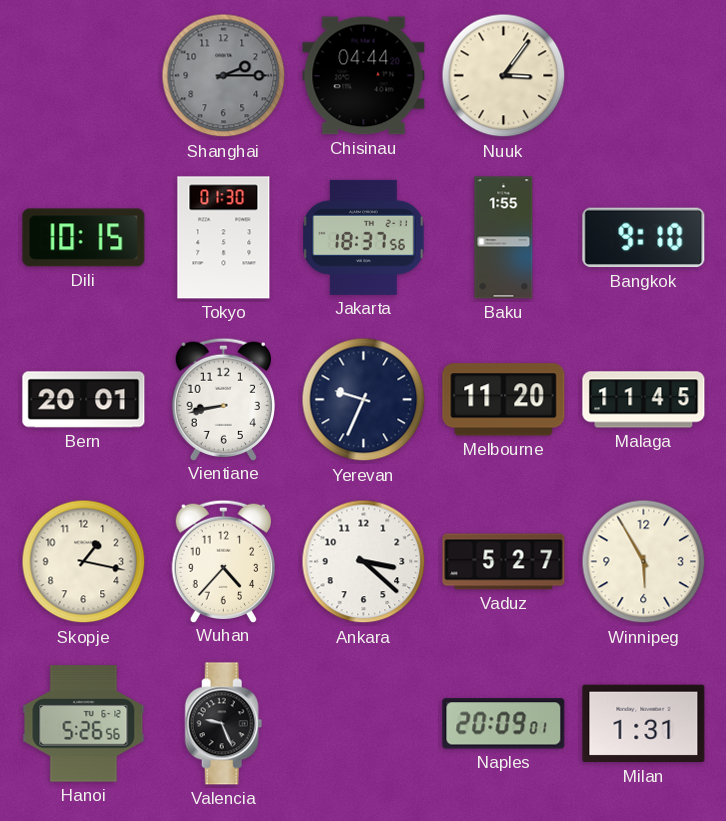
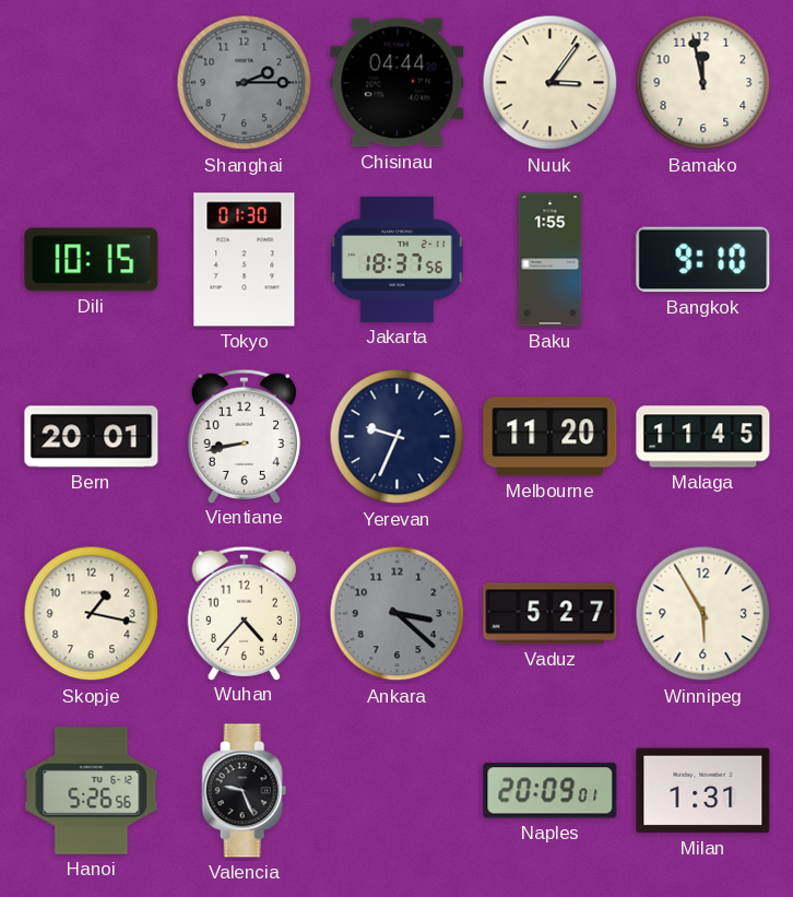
Bamako: none -> 11:58 (703, 83)
Ankara dial: white -> grey (398, 614)
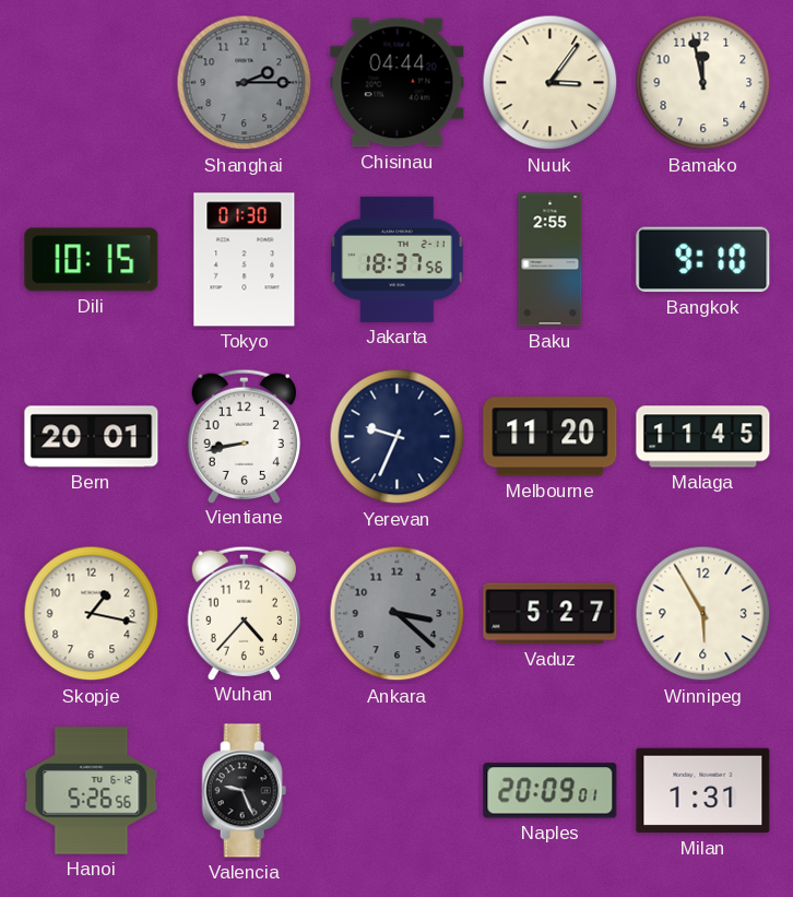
Baku: 1:55 -> 2:55 (551, 260)
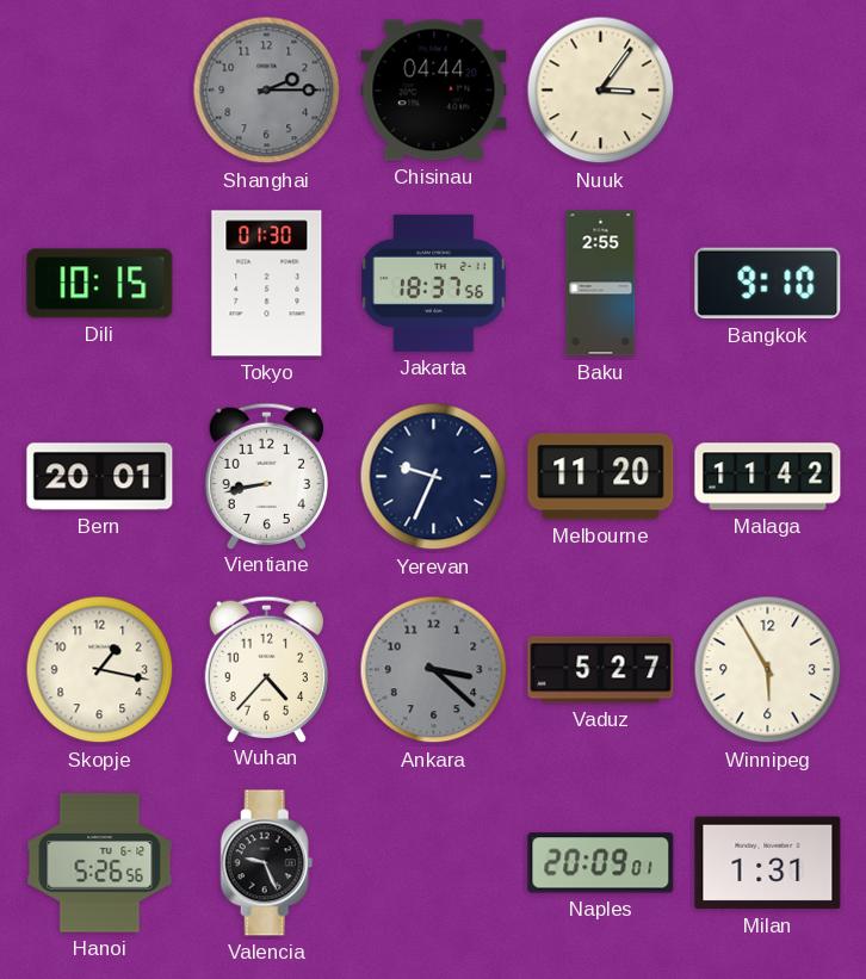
Bamako: 11:58 -> none (703, 83)
Malaga: 11:45 -> 11:42 (768, 477)
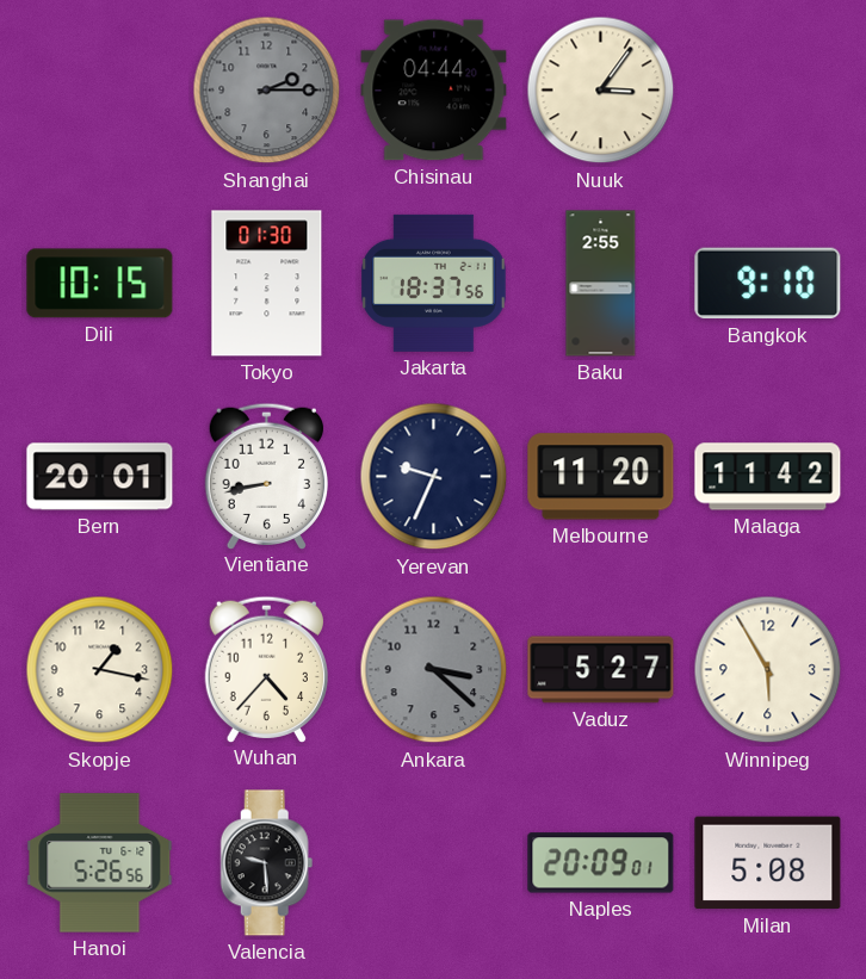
Valencia: 9:26 -> 9:29 (267, 863)
Milan: 1:31 -> 5:08 (768, 863)
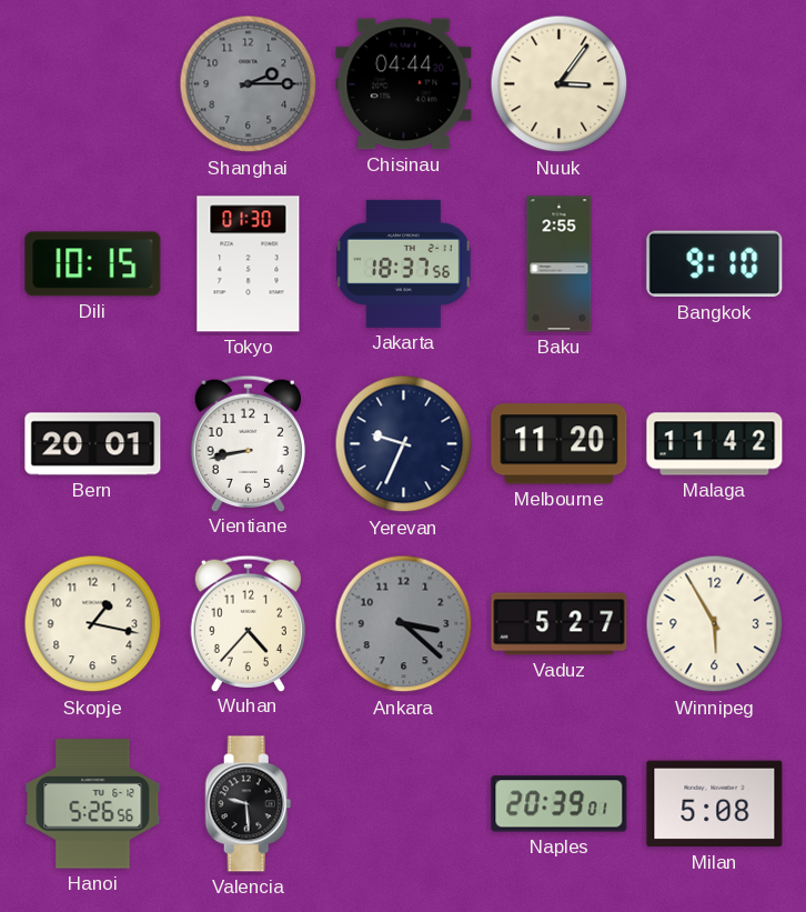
Naples: 20:09 -> 20:39 (560, 804)
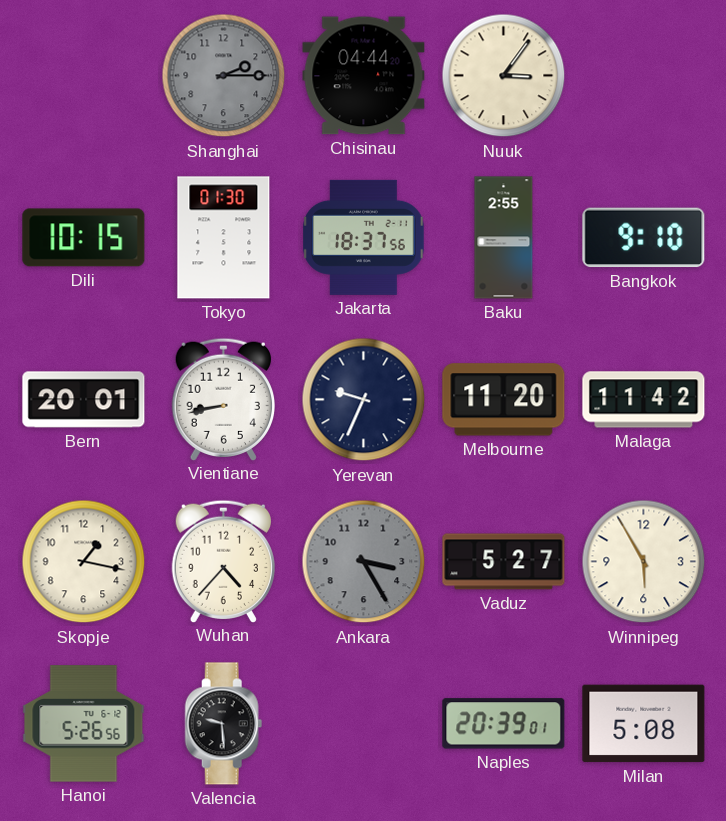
Ankara: 3:22 -> 3:25 (364, 562)
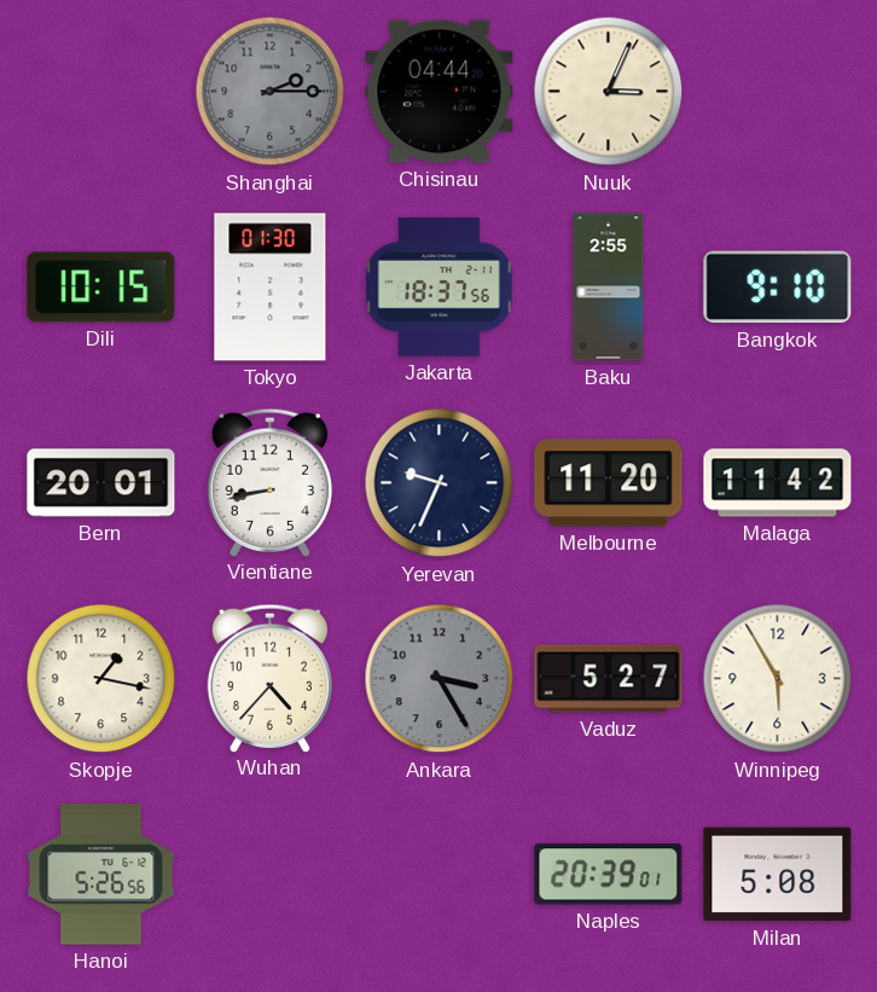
Nuuk: 3:06 -> 3:04 (609, 92)
Valencia: 9:29 -> none (224, 724)
